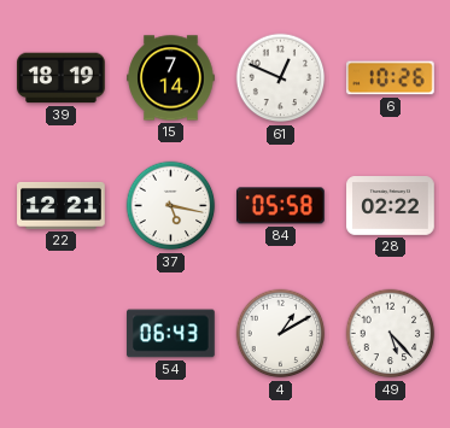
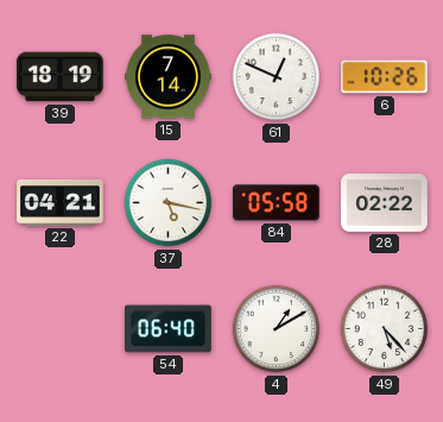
22: 12:21 -> 04:21 (61, 203)
54: 06:43 -> 06:40 (169, 329)
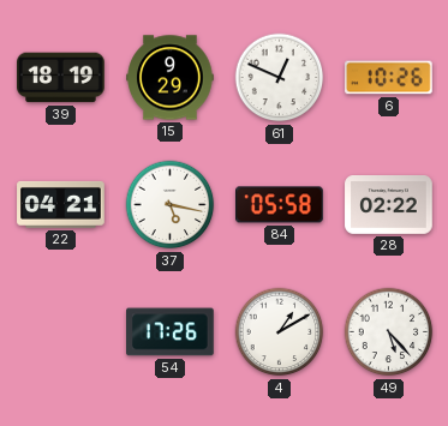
15: 7:14 -> 9:29 (171, 78)
54: 06:40 -> 17:26 (171, 332)
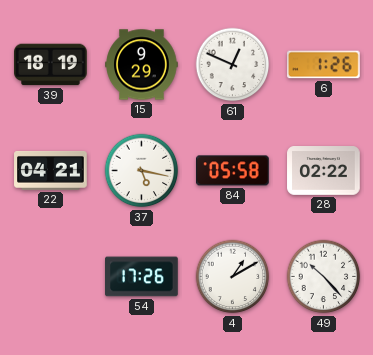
6: 10:26 -> 1:26 (324, 65)
49: 5:23 -> 10:23 (324, 277)
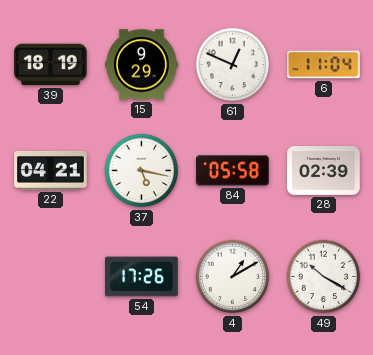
6: 1:26 -> 11:04 (324, 65)
28: 02:22 -> 02:39 (324, 171)
49: 10:23 -> 10:20 (324, 277)
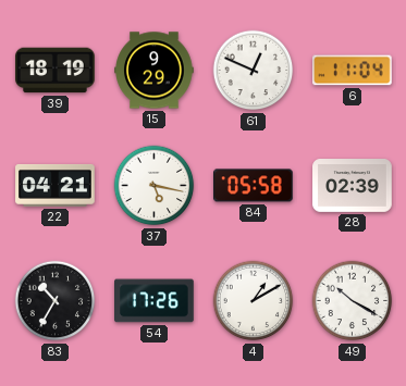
83: none -> 10:35 (56, 301)
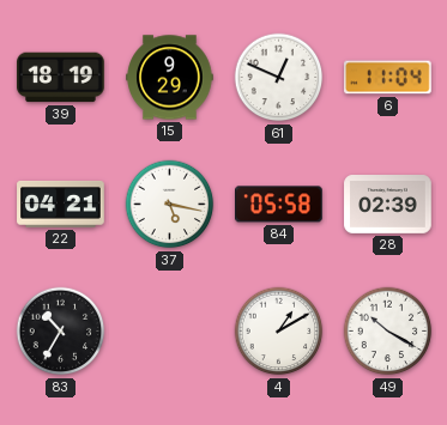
54: 17:26 -> none (155, 301)
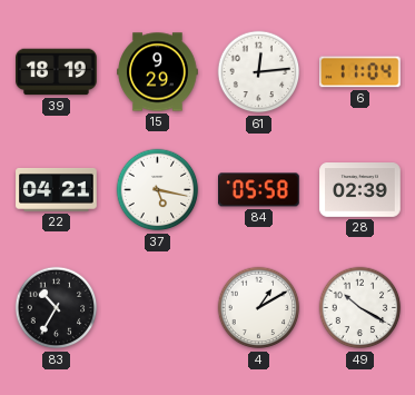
61: 12:49 -> 12:14 (259, 72)
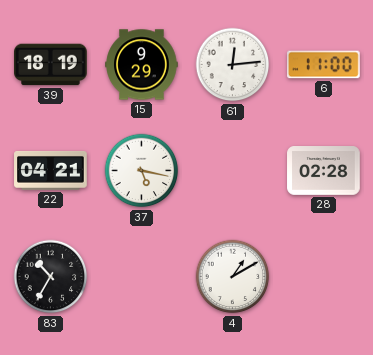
6: 11:04 -> 11:00 (324, 65)
84: 05:58 -> none (259, 190)
28: 02:39 -> 02:28 (324, 171)
49: 10:20 -> none (360, 308)
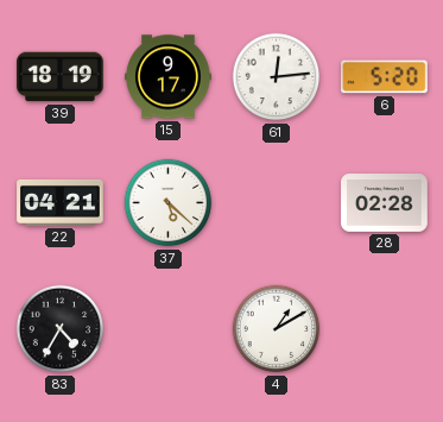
15: 9:29 -> 9:17 (169, 77)
6: 11:00 -> 5:20 (385, 77)
37: 5:17 -> 5:22 (169, 203)
83: 10:35 -> 4:35 (61, 329)
